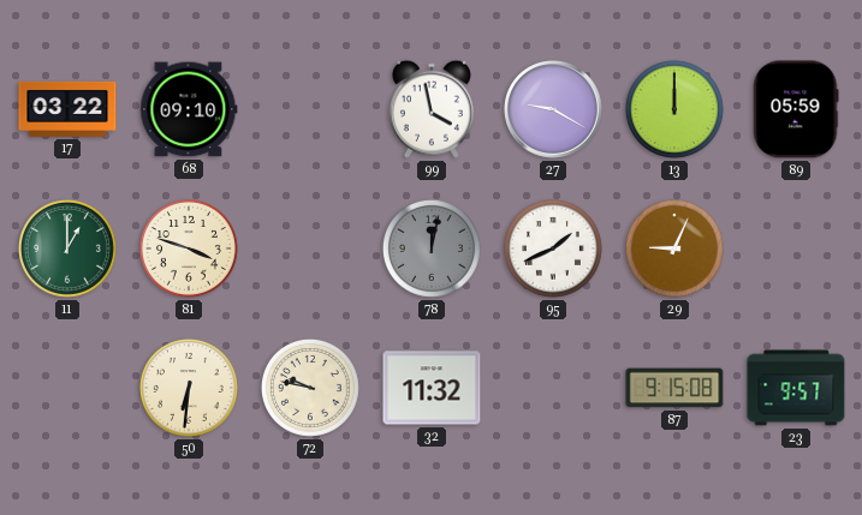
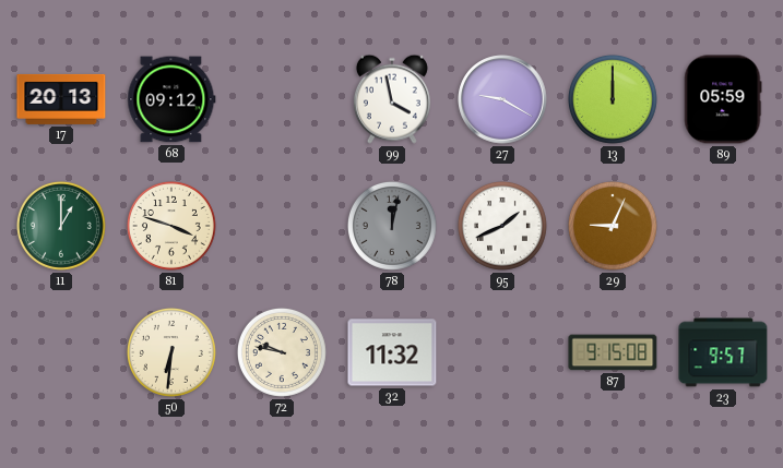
17: 03:22 -> 20:13 (61, 99)
68: 09:10 -> 09:12 (171, 99)
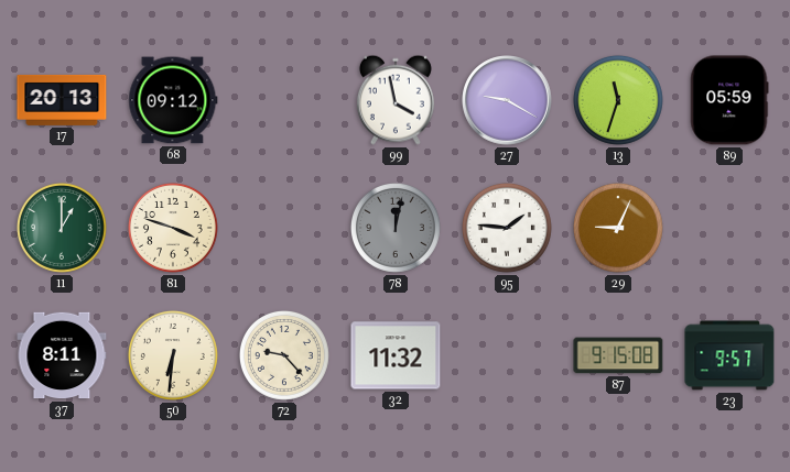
13: 12:00 -> 11:33 (618, 100)
95: 1:41 -> 1:46 (507, 228)
37: none -> 8:11 (62, 355)
72: 9:47 -> 9:23 (284, 355)
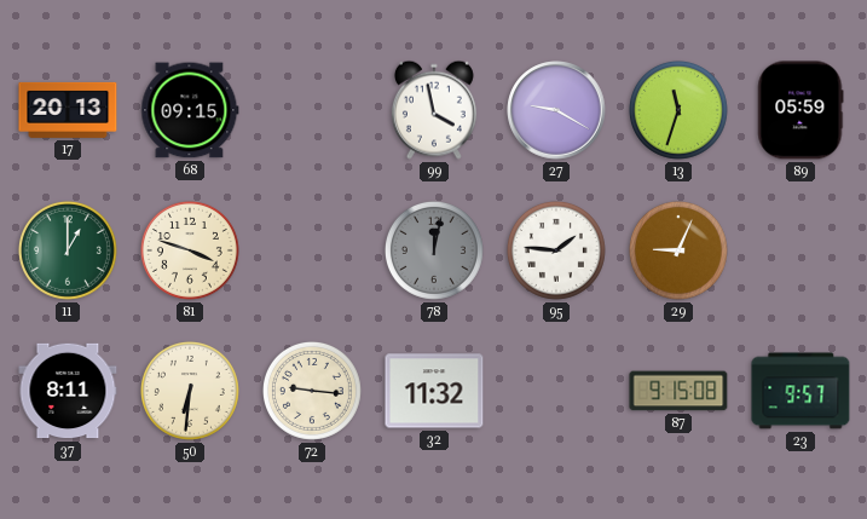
68: 09:12 -> 09:15 (190, 110)
72: 9:23 -> 9:16 (312, 391)
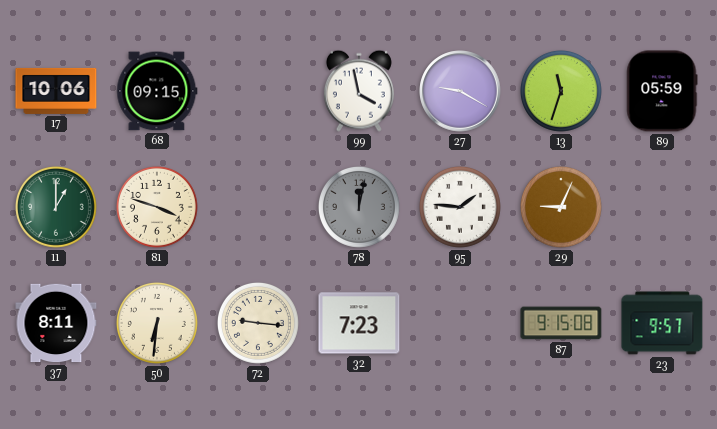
17: 20:13 -> 10:06 (56, 91)
32: 11:32 -> 7:23 (359, 323)
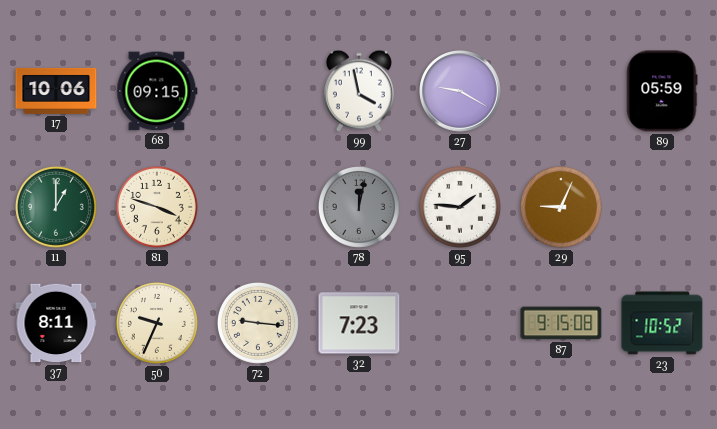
13: 11:33 -> none (561, 91)
50: 6:31 -> 9:34 (157, 323)
23: 9:57 -> 10:52 (662, 323)
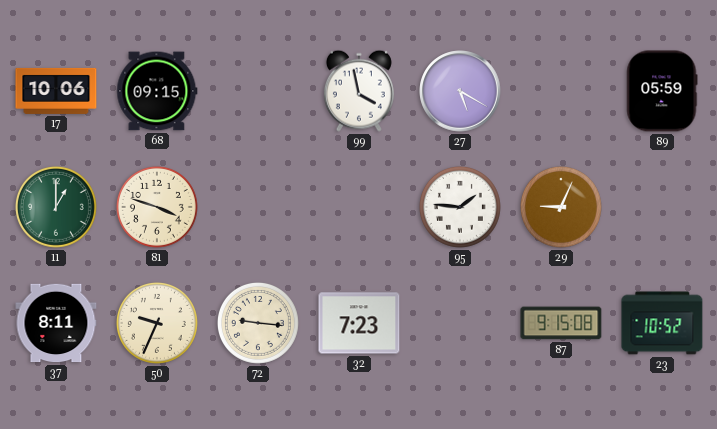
27: 9:20 -> 5:20 (460, 91)
78: 12:02 -> none (359, 207)
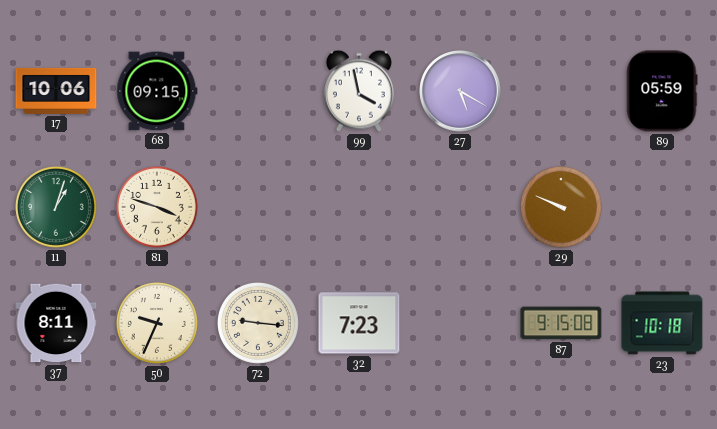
11: 1:00 -> 1:03 (56, 207)
95: 1:46 -> none (460, 207)
29: 9:04 -> 9:49 (561, 207)
23: 10:52 -> 10:18 (662, 323)
